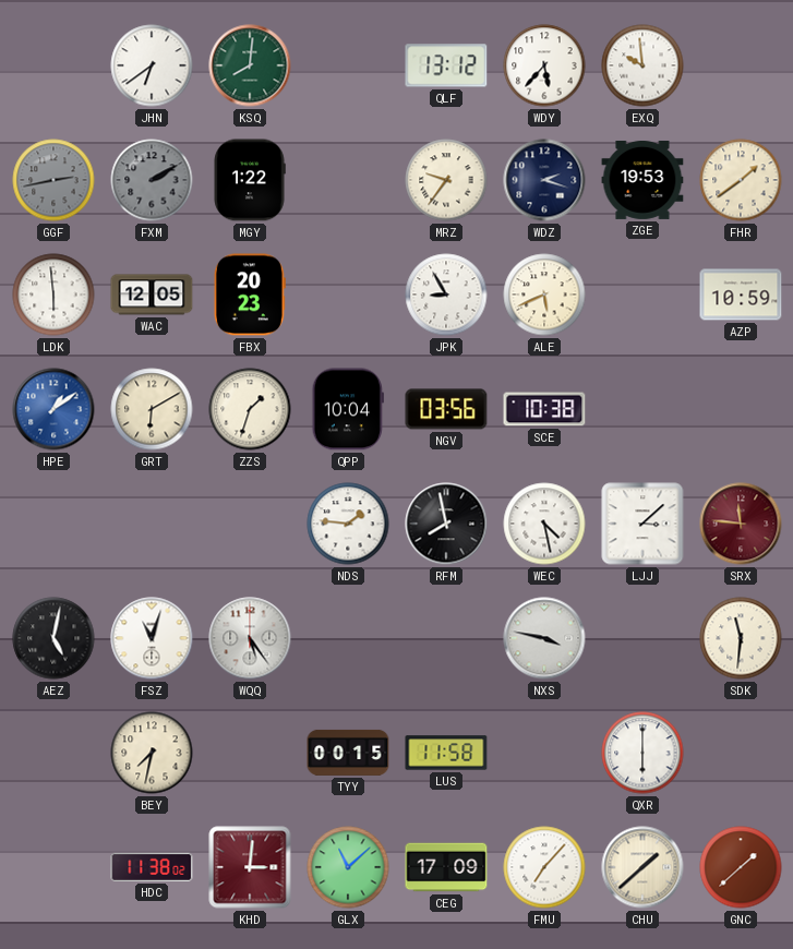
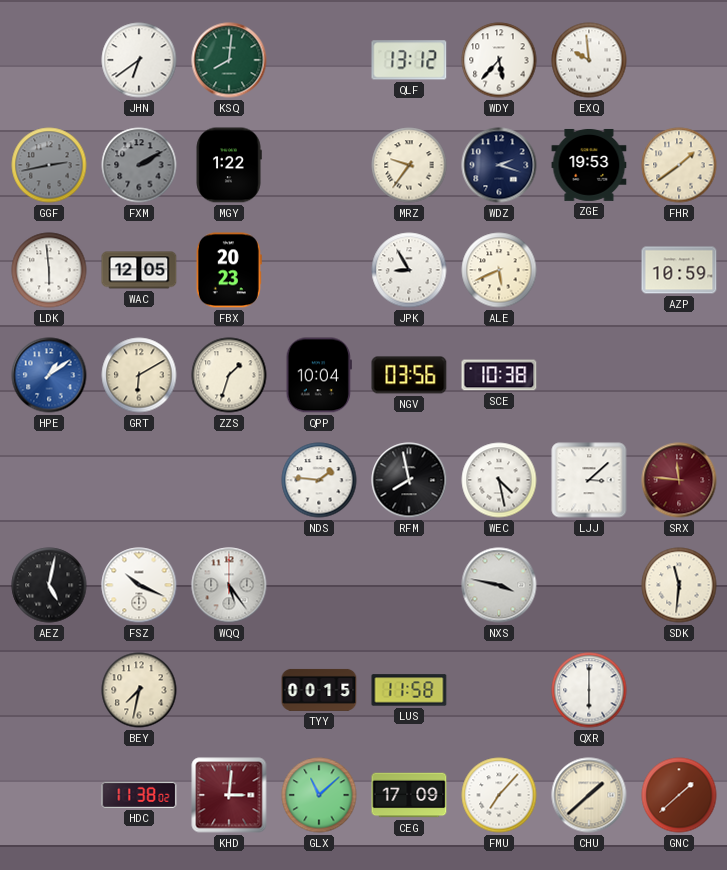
FSZ: 11:03 -> 10:19 (139, 585)
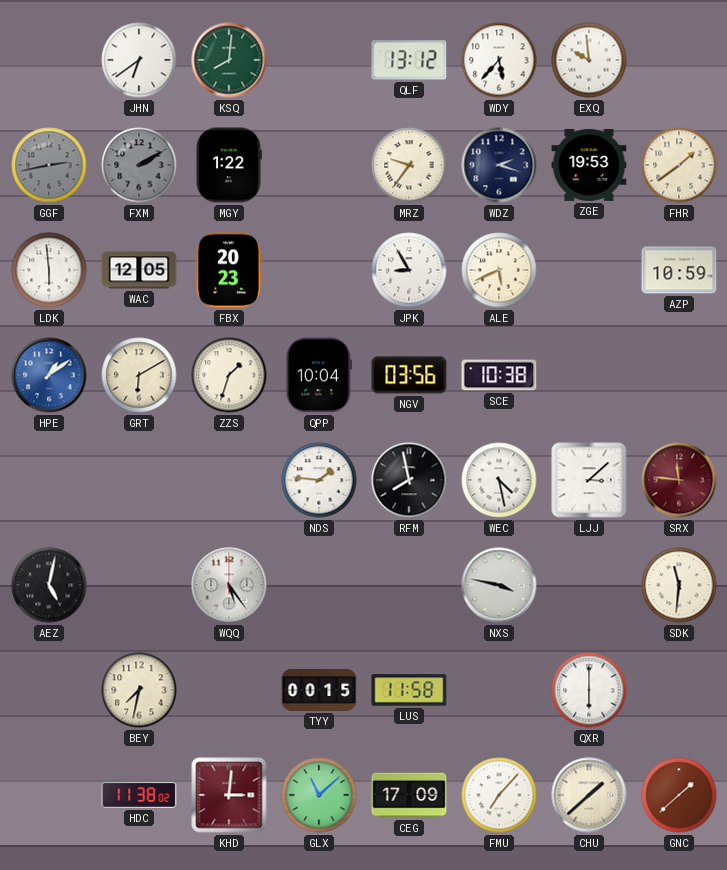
FSZ: 10:19 -> none (139, 585)
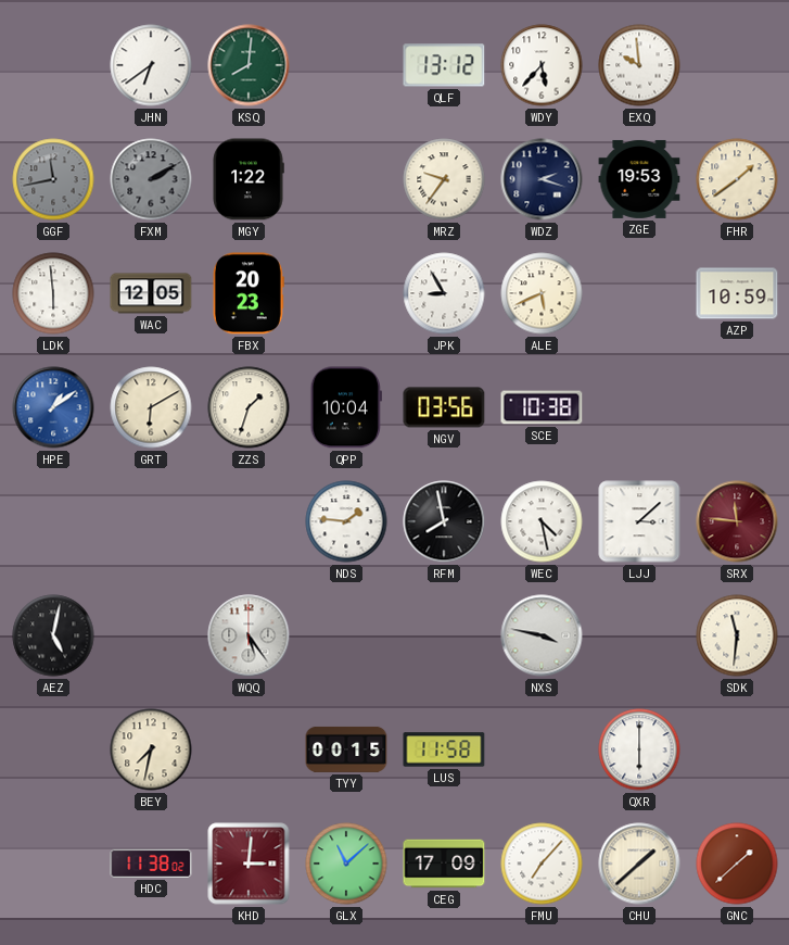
GGF: 2:43 -> 11:43 (53, 179)
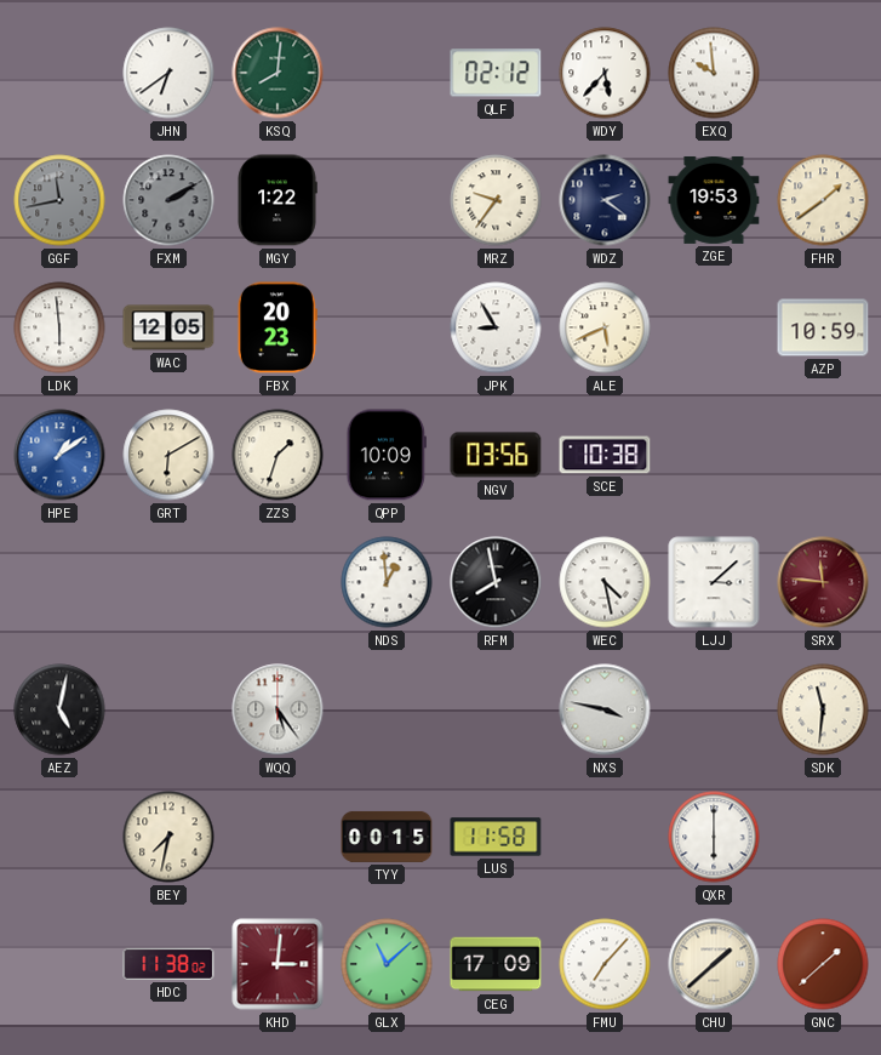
QLF: 13:12 -> 02:12 (496, 73)
WDZ: 2:18 -> 2:21 (605, 200)
QPP: 10:04 -> 10:09 (387, 455)
NDS: 1:46 -> 12:59 (387, 582)
